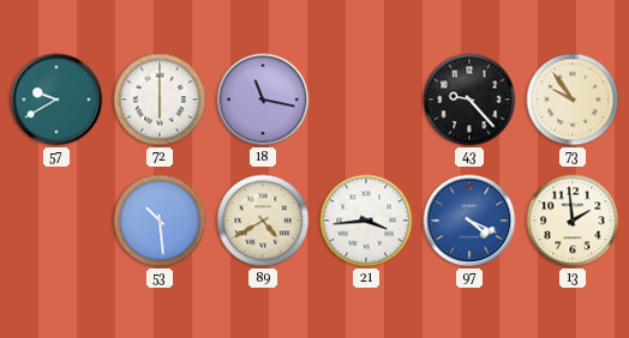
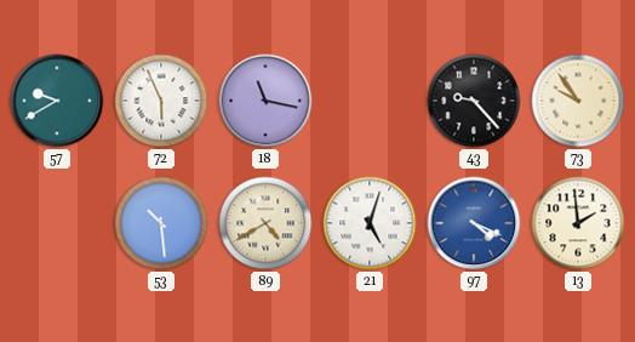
72: 6:00 -> 5:56 (161, 101)
21: 3:44 -> 5:03 (370, 223)
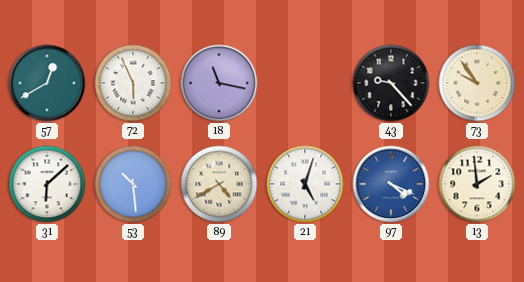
57: 9:40 -> 12:40 (47, 83)
31: none -> 6:08 (47, 184)
